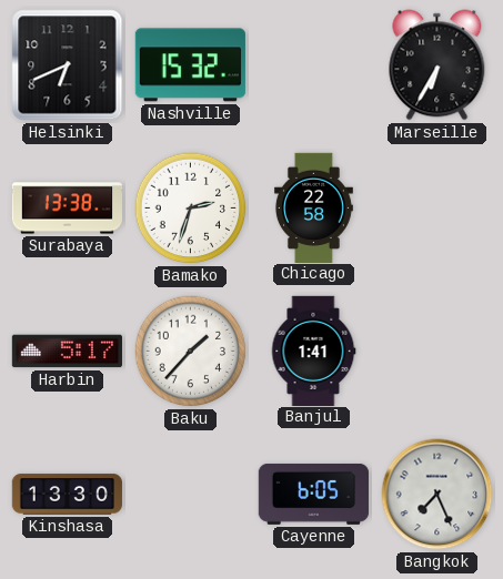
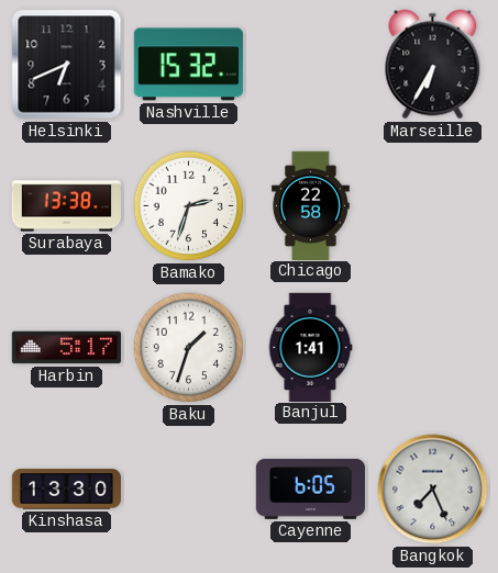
Baku: 1:37 -> 1:33 (189, 348)
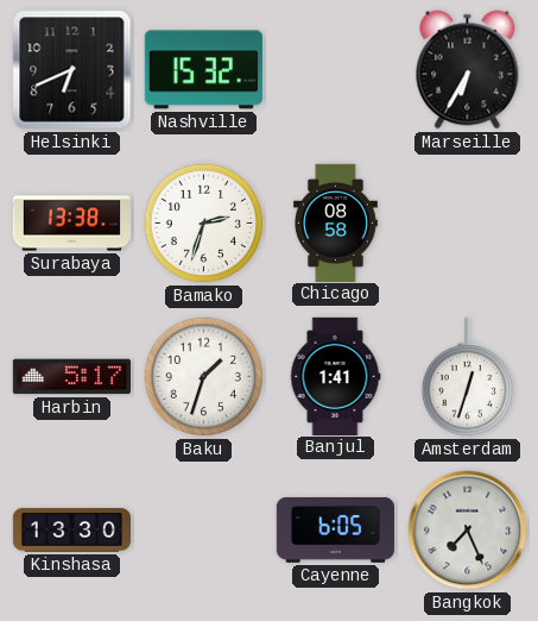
Chicago: 22:58 -> 08:58 (335, 222)
Amsterdam: none -> 12:33 (468, 377)
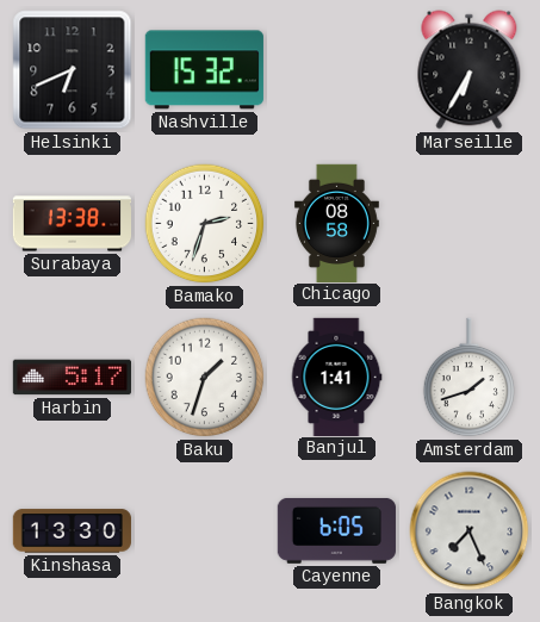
Amsterdam: 12:33 -> 1:42 (470, 378)
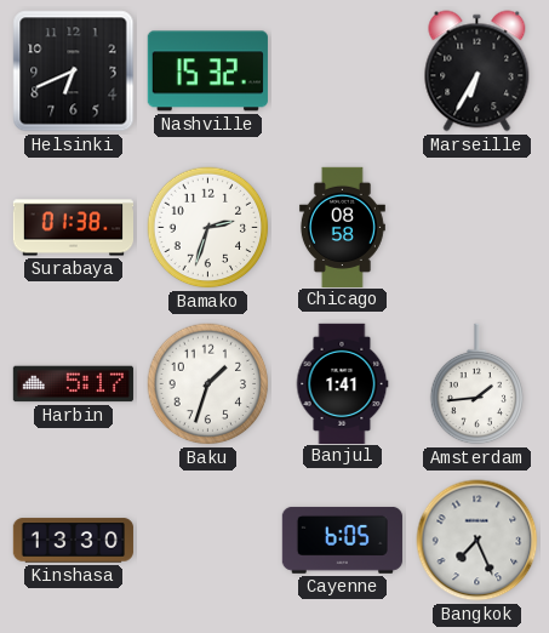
Surabaya: 13:38 -> 01:38 (73, 228)
Amsterdam: 1:42 -> 1:44 (477, 384)
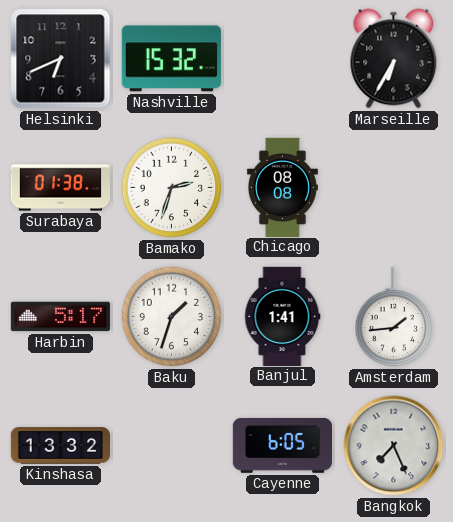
Chicago: 08:58 -> 08:08 (282, 187)
Kinshasa: 13:30 -> 13:32 (60, 446)
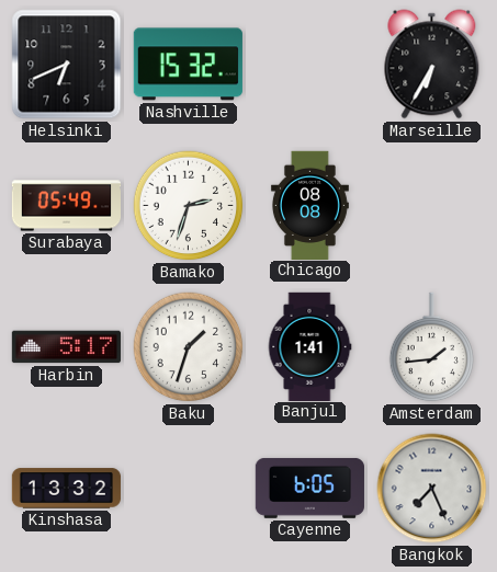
Surabaya: 01:38 -> 05:49 (66, 206)
